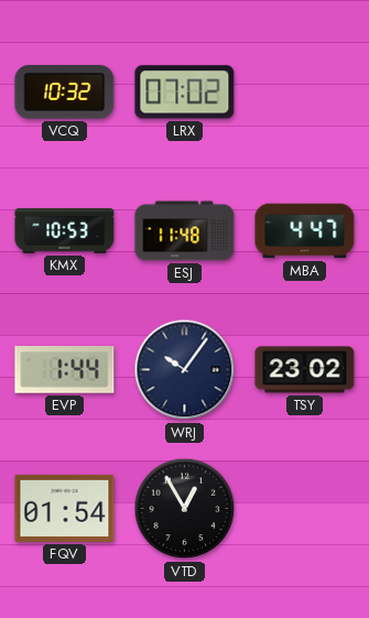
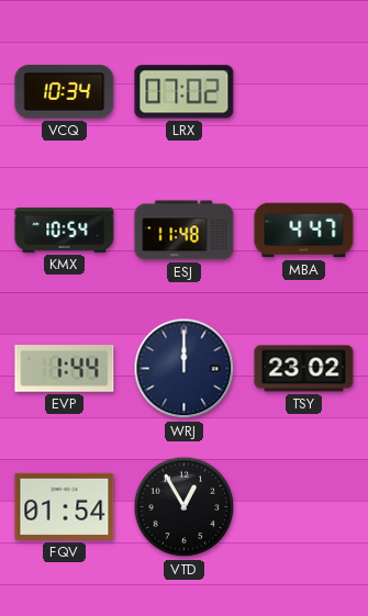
VCQ: 10:32 -> 10:34 (65, 91)
KMX: 10:53 -> 10:54 (65, 231)
WRJ: 10:06 -> 12:00 (185, 369)
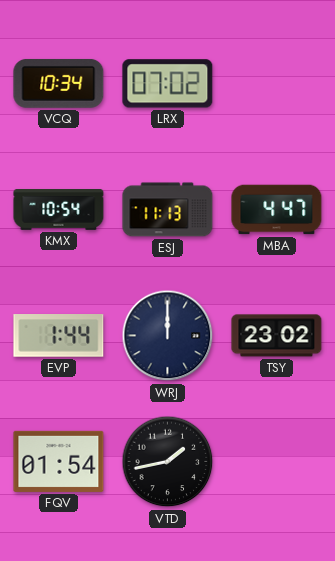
ESJ: 11:48 -> 11:13 (168, 210)
VTD: 12:55 -> 1:43 (168, 462)
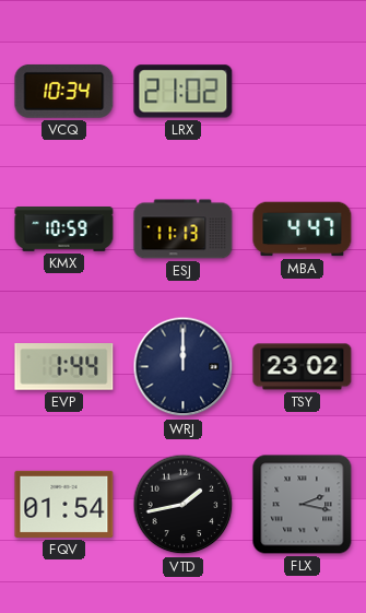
LRX: 07:02 -> 21:02 (184, 92)
KMX: 10:54 -> 10:59 (64, 229)
FLX: none -> 2:17 (303, 505)
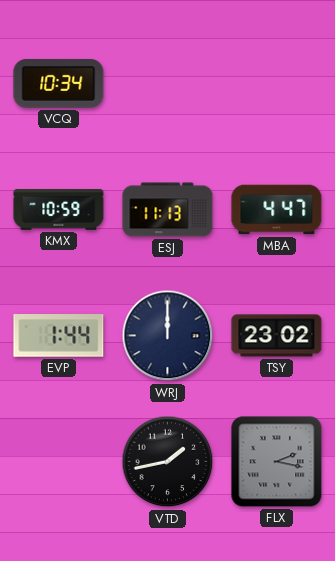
LRX: 21:02 -> none (184, 92)
FQV: 01:54 -> none (64, 504)
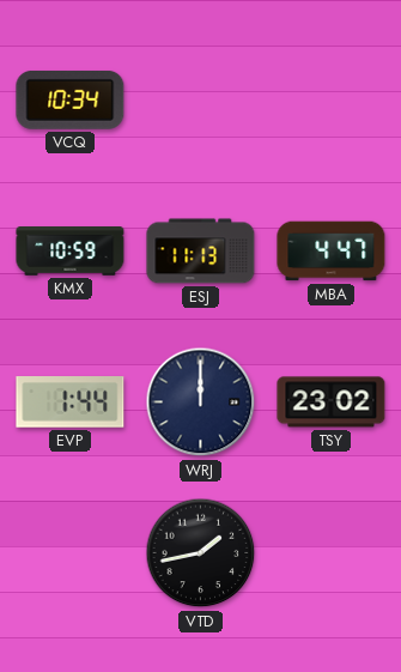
FLX: 2:17 -> none (277, 462)
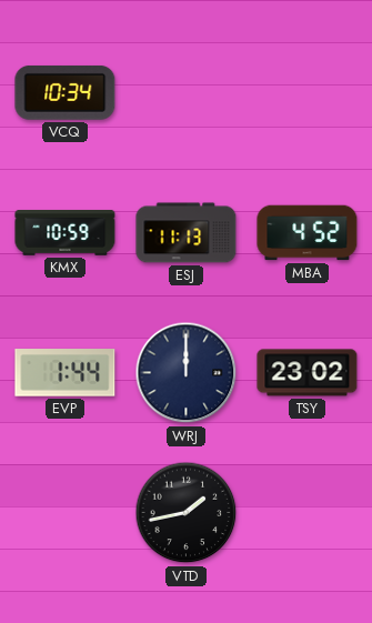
MBA: 4:47 -> 4:52 (308, 233)
